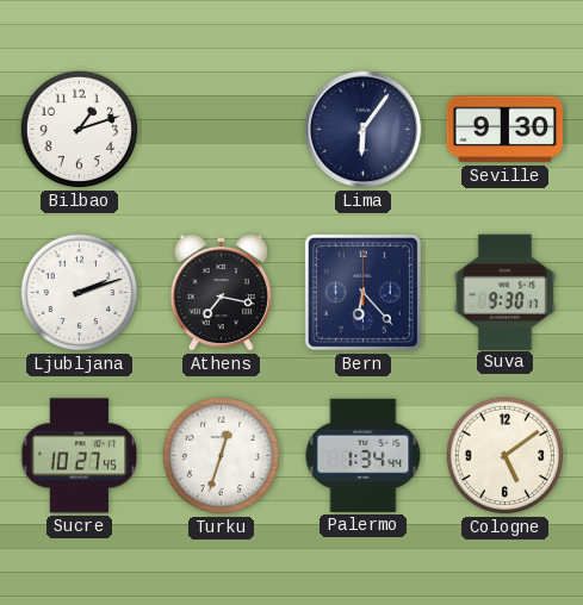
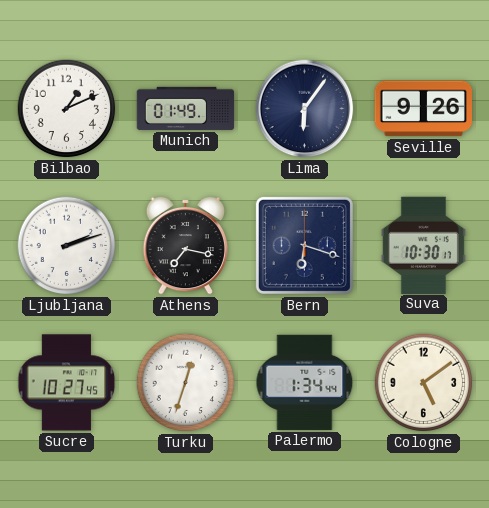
Bilbao: 1:12 -> 1:11 (67, 109)
Munich: none -> 01:49 (186, 108)
Seville: 9:30 -> 9:26 (423, 109)
Bern: 6:23 -> 6:18 (304, 245)
Suva: 9:30 -> 10:30 (423, 245)
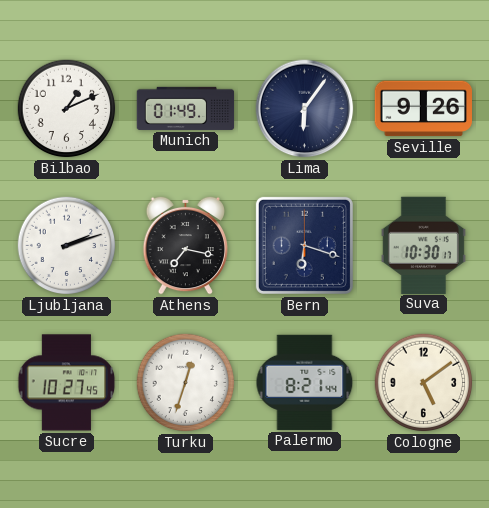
Palermo: 1:34 -> 8:21 (305, 382)
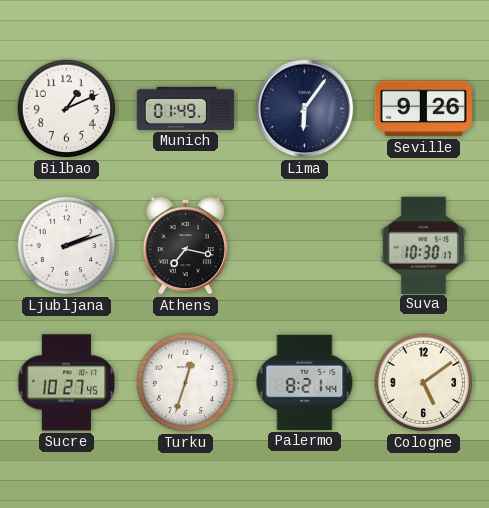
Bern: 6:18 -> none (304, 245)
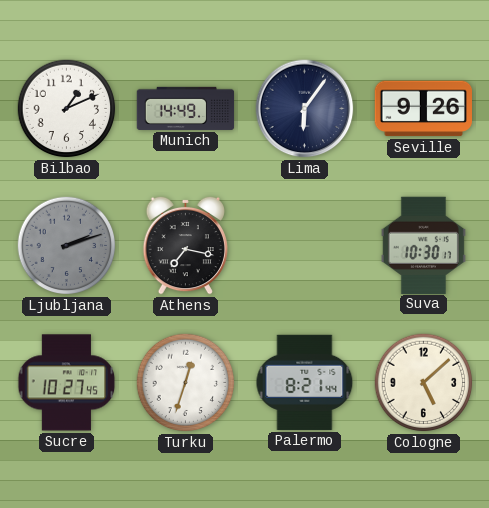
Munich: 01:49 -> 14:49 (186, 108)
Ljubljana dial: white -> grey (67, 246)
Cologne: 5:09 -> 5:08 (424, 383)
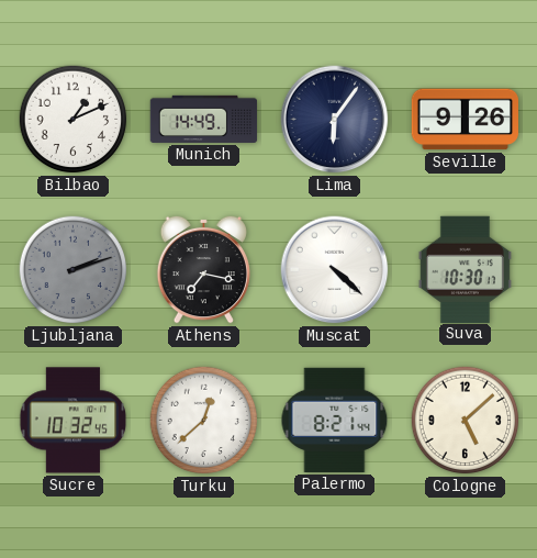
Muscat: none -> 4:22 (335, 270)
Sucre: 10:27 -> 10:32 (74, 421)
Turku: 12:33 -> 12:38 (204, 421)
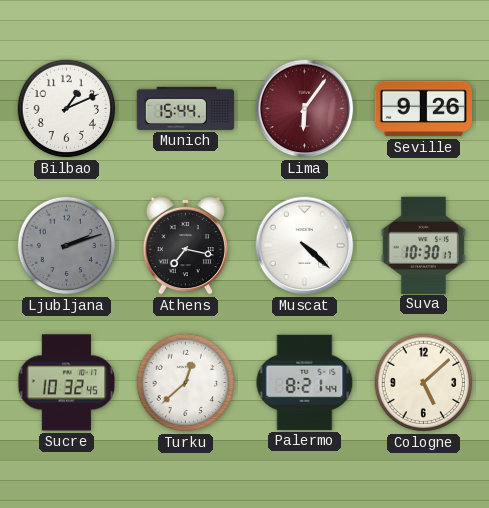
Munich: 14:49 -> 15:44 (186, 108)
Lima dial: navy -> burgundy (305, 109)
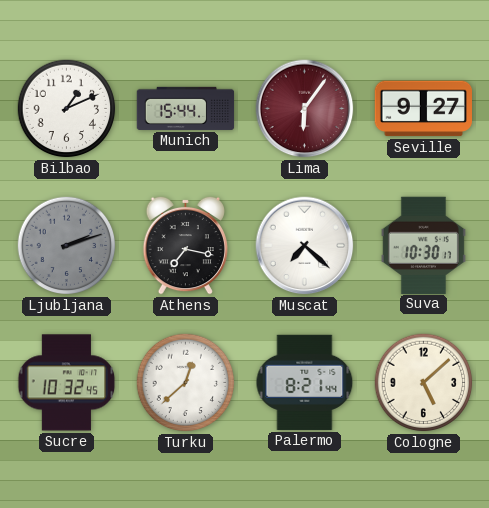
Seville: 9:26 -> 9:27 (423, 109)
Muscat: 4:22 -> 7:22 (305, 246)
